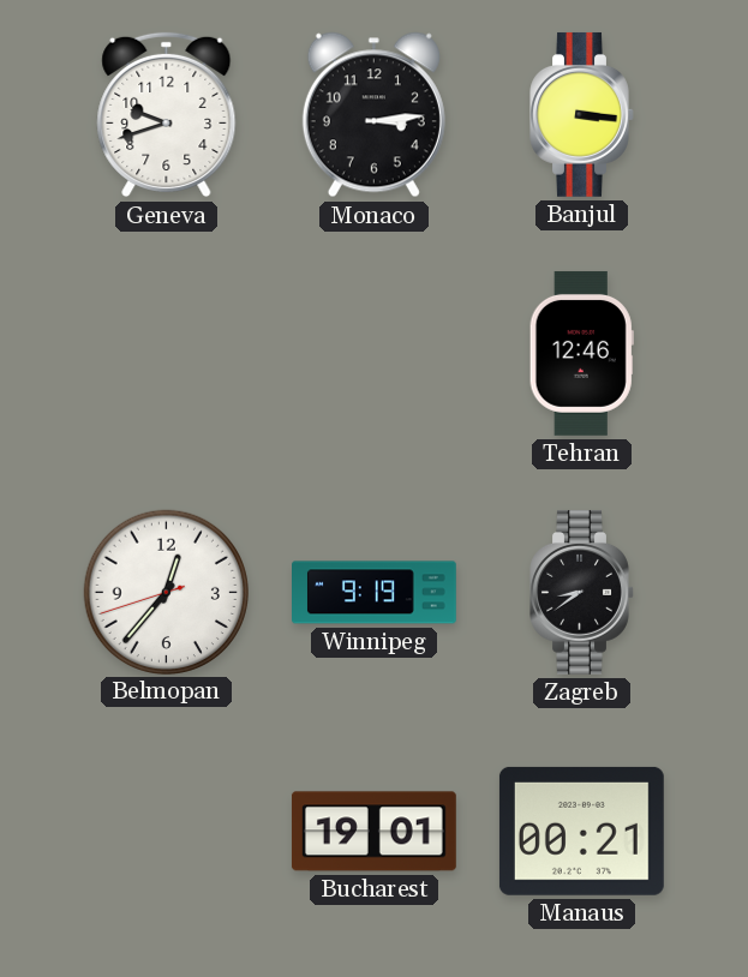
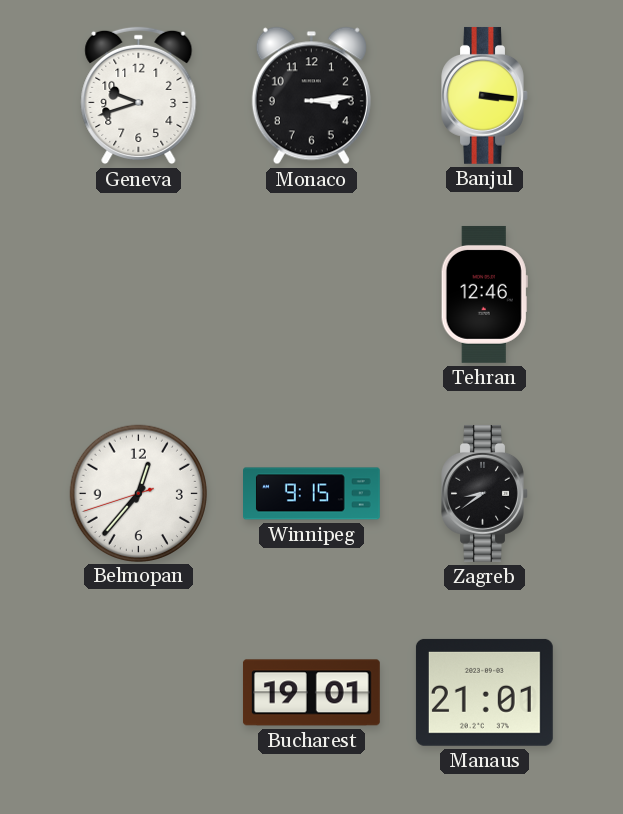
Winnipeg: 9:19 -> 9:15 (312, 494)
Manaus: 00:21 -> 21:01 (484, 692)
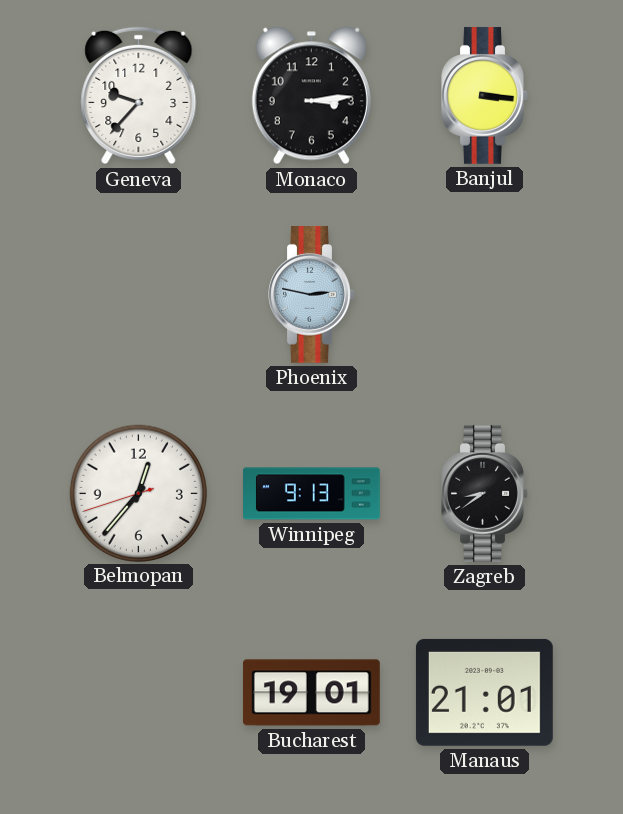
Geneva: 9:42 -> 9:37 (139, 96)
Phoenix: none -> 2:47 (312, 294)
Tehran: 12:46 -> none (484, 294)
Winnipeg: 9:15 -> 9:13 (312, 494)
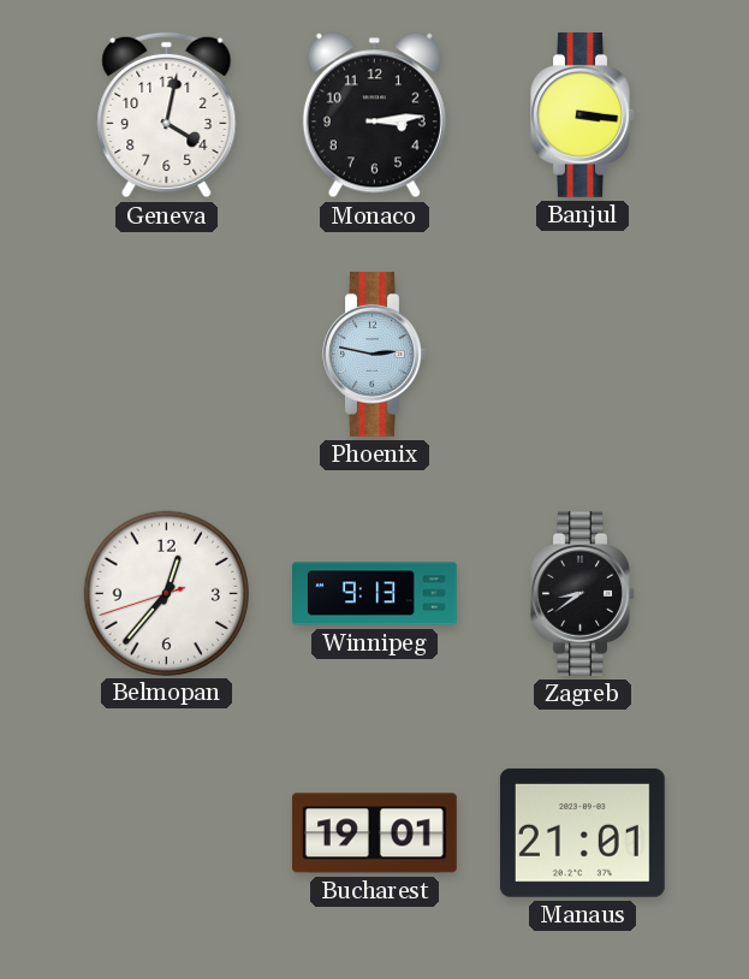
Geneva: 9:37 -> 4:02 (167, 115)
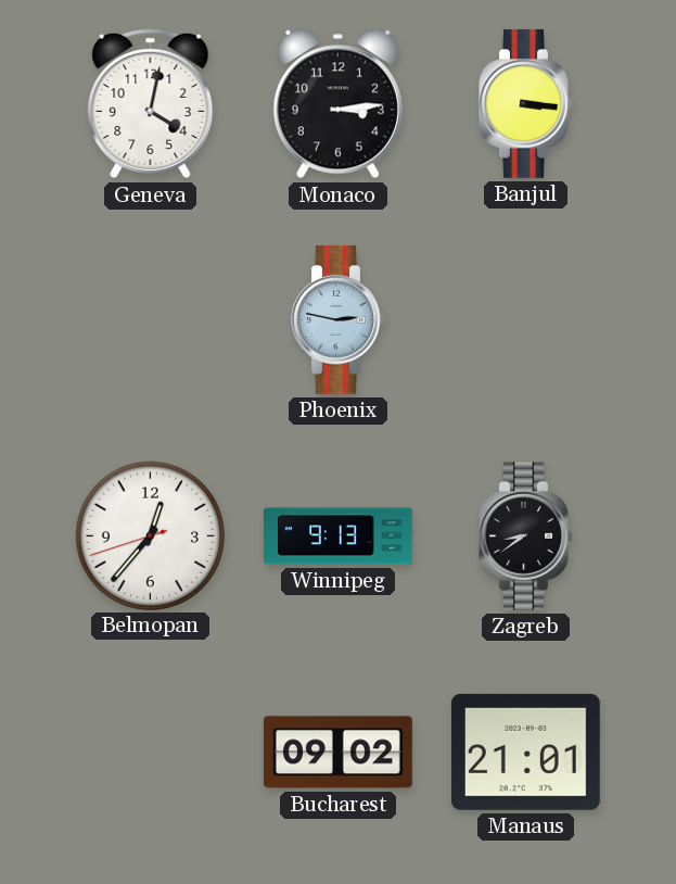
Bucharest: 19:01 -> 09:02 (337, 753)
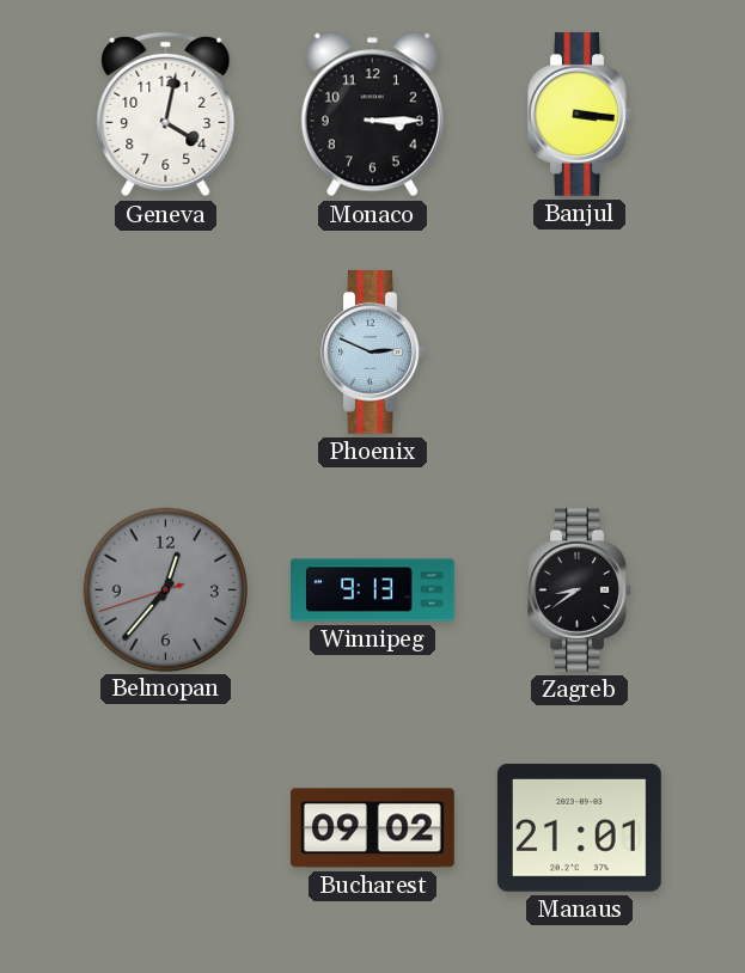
Monaco: 3:14 -> 3:15 (372, 115)
Phoenix: 2:47 -> 2:49 (373, 351)
Belmopan dial: white -> grey (165, 589)
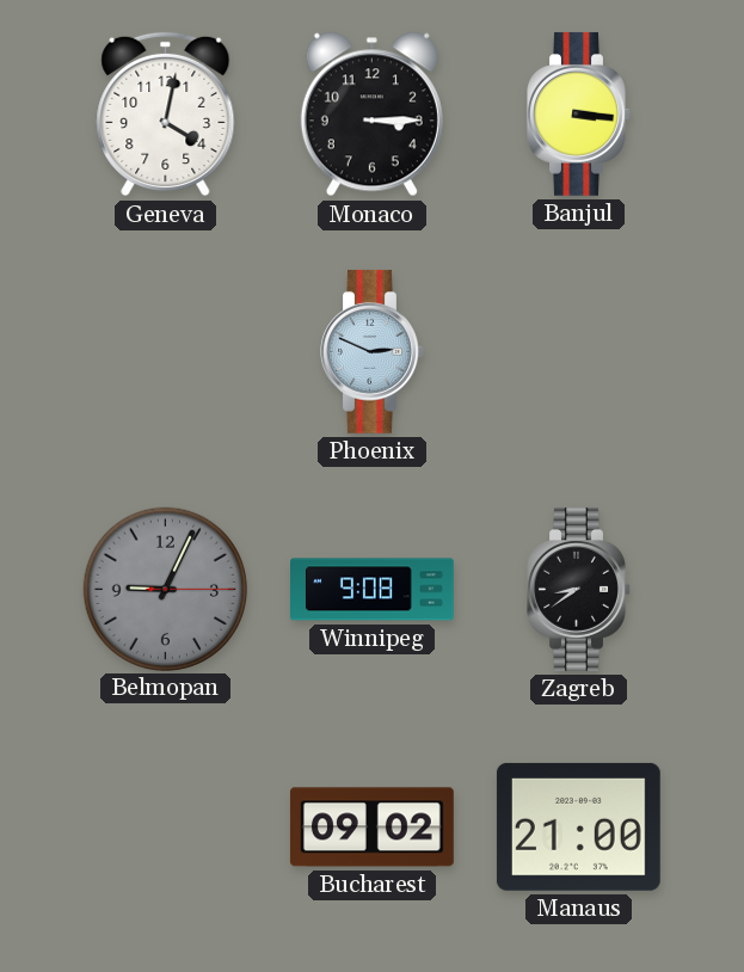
Belmopan: 12:36 -> 9:04 (165, 589)
Winnipeg: 9:13 -> 9:08 (373, 590)
Manaus: 21:01 -> 21:00 (578, 826)
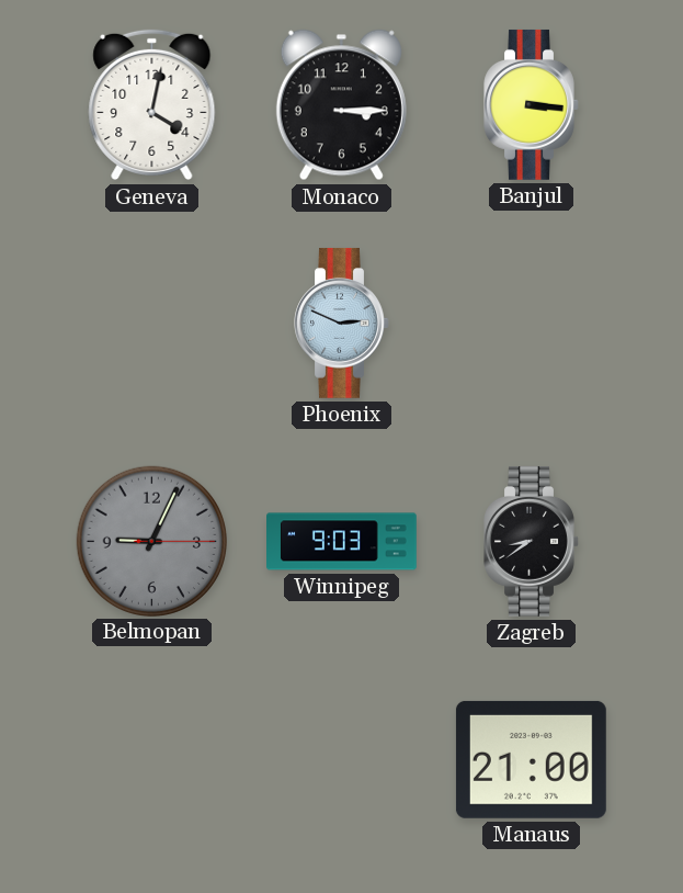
Winnipeg: 9:08 -> 9:03 (342, 542)
Bucharest: 09:02 -> none (371, 828)
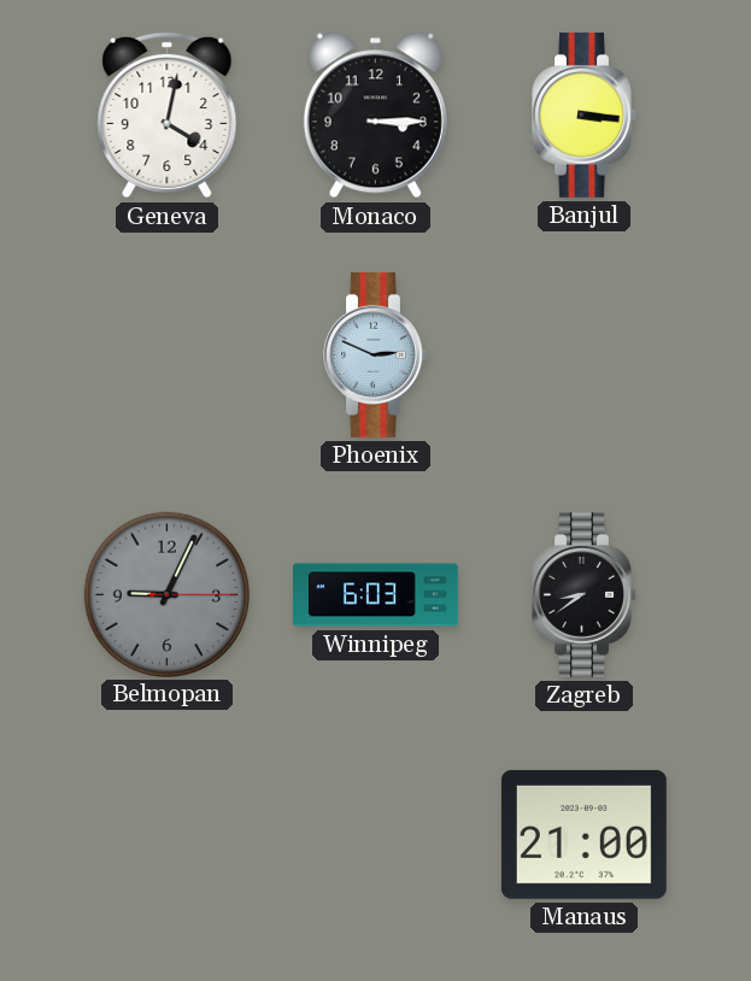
Winnipeg: 9:03 -> 6:03 (376, 595)
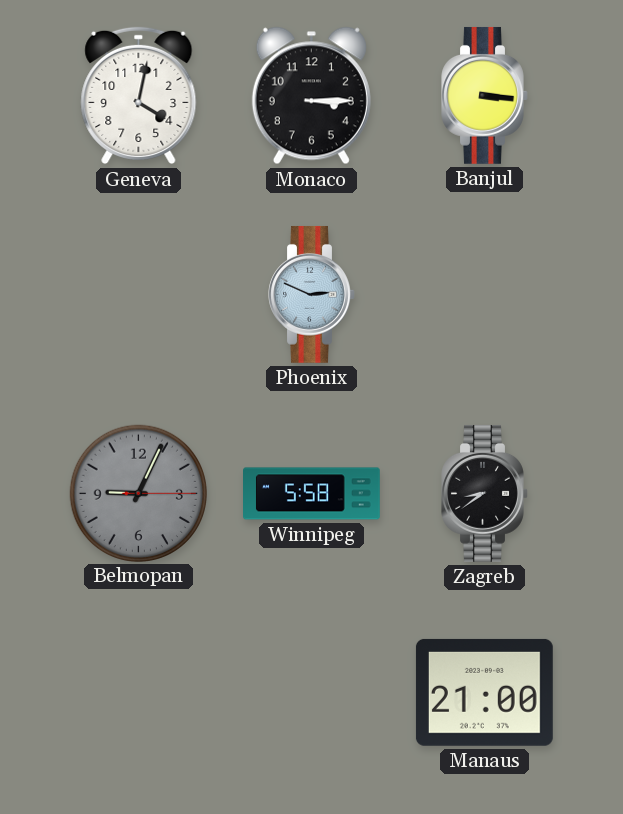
Winnipeg: 6:03 -> 5:58 (312, 494)
